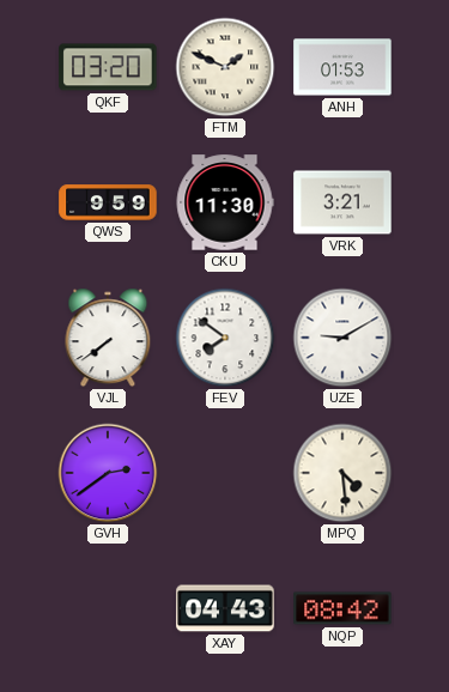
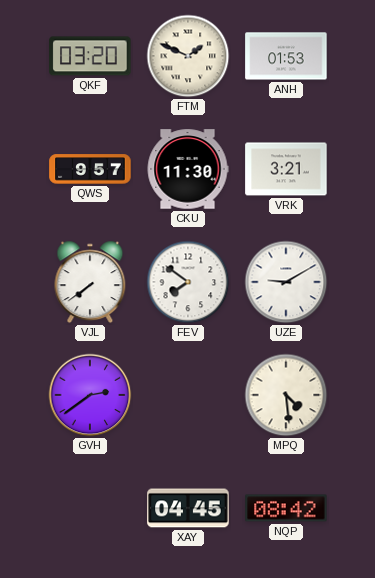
QWS: 9:59 -> 9:57 (90, 169)
XAY: 04:43 -> 04:45 (188, 508)
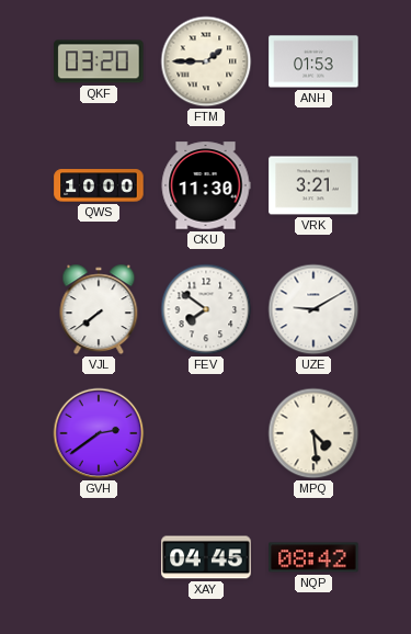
FTM: 1:49 -> 1:45 (206, 61)
QWS: 9:57 -> 10:00 (99, 185)
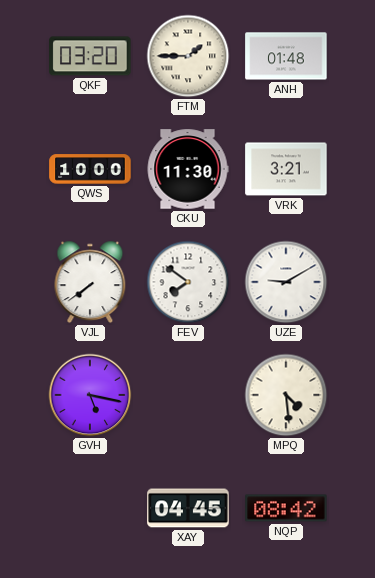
ANH: 01:53 -> 01:48 (286, 56)
GVH: 2:39 -> 5:17 (90, 395)
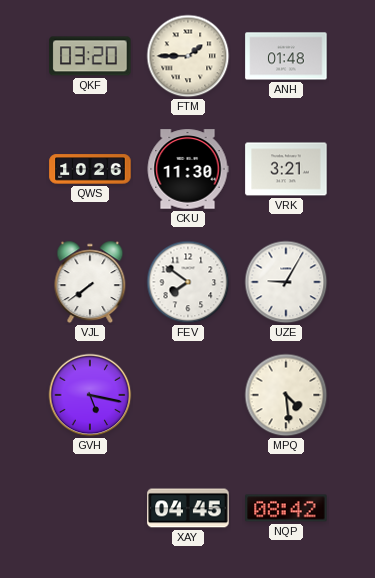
QWS: 10:00 -> 10:26 (90, 169)
UZE: 9:10 -> 9:05 (286, 282)
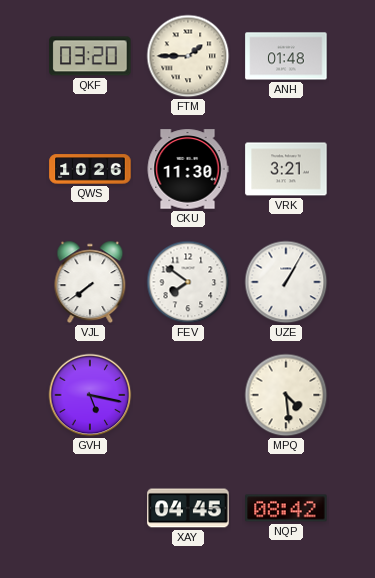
UZE: 9:05 -> 1:05 (286, 282)
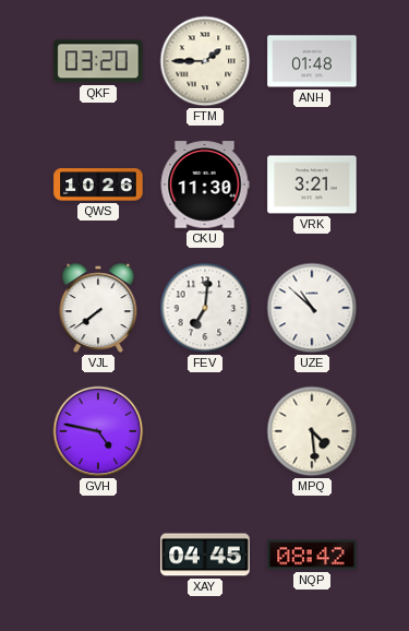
FEV: 7:51 -> 7:01 (205, 308)
UZE: 1:05 -> 10:52 (312, 308)
GVH: 5:17 -> 4:47 (98, 431)
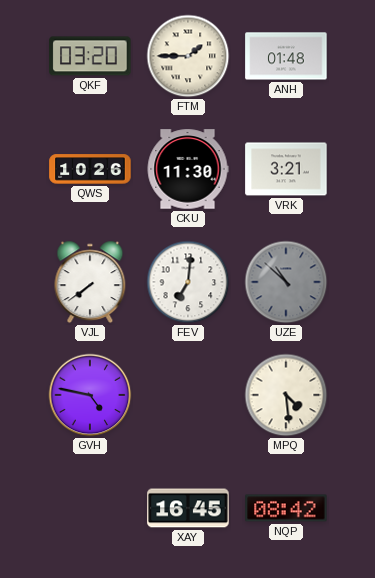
UZE dial: white -> grey (286, 282)
XAY: 04:45 -> 16:45 (188, 508)
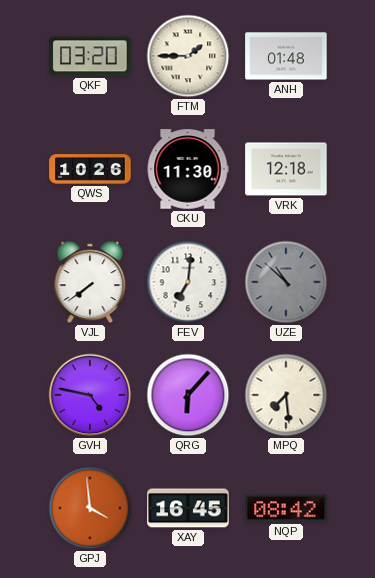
VRK: 3:21 -> 12:18 (286, 169)
QRG: none -> 6:07 (188, 395)
MPQ: 4:29 -> 7:29 (286, 395)
GPJ: none -> 3:59 (90, 508)
